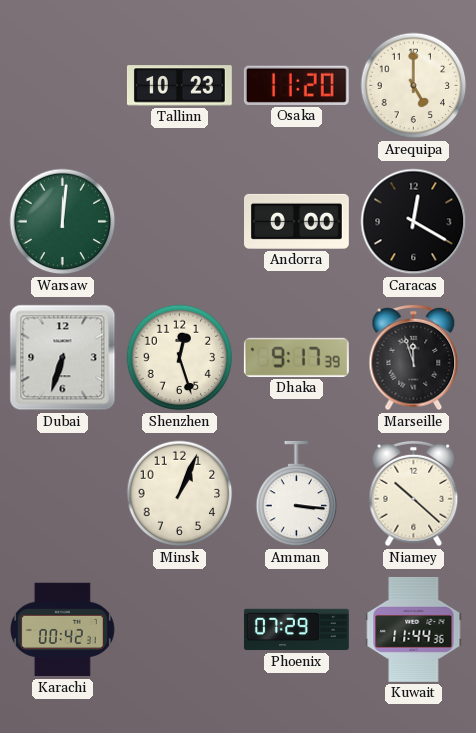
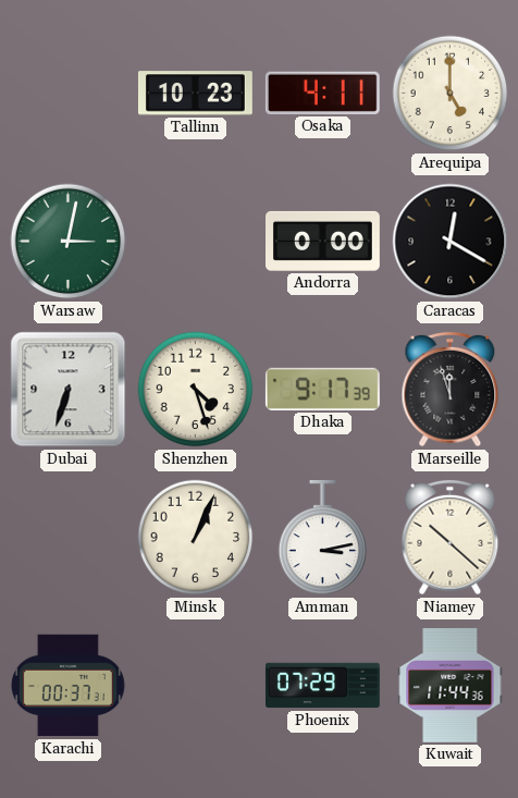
Osaka: 11:20 -> 4:11 (322, 93)
Warsaw: 12:01 -> 3:02 (69, 242)
Shenzhen: 12:27 -> 4:27 (196, 390)
Amman: 3:16 -> 3:13 (323, 538)
Karachi: 00:42 -> 00:37 (67, 686)
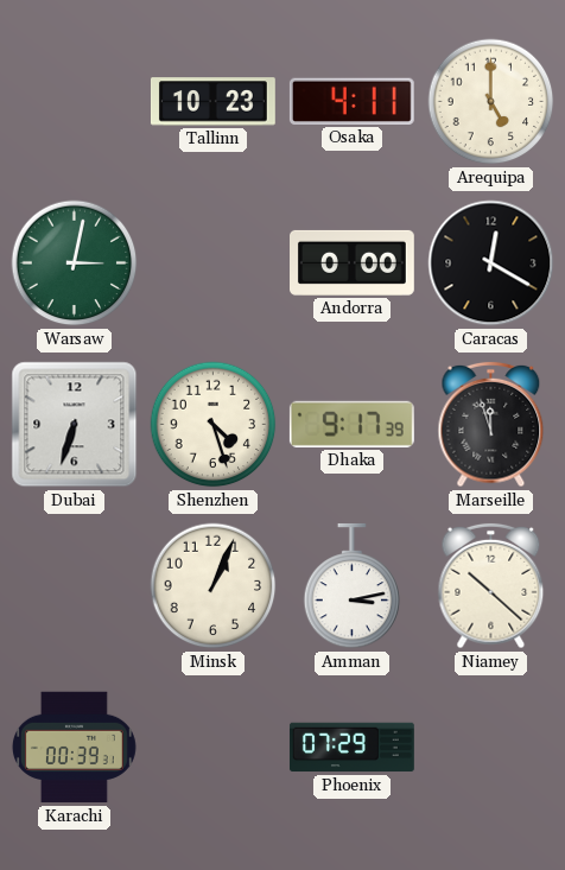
Karachi: 00:37 -> 00:39 (74, 748)
Kuwait: 11:44 -> none (451, 685)
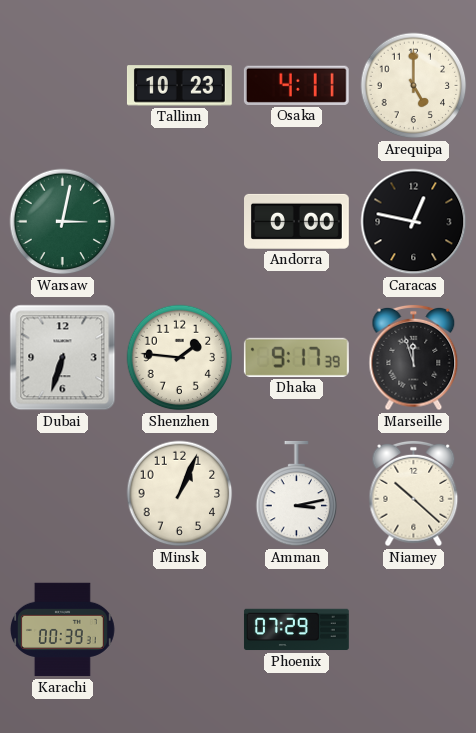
Caracas: 12:20 -> 12:47 (414, 222)
Shenzhen: 4:27 -> 1:46 (180, 358)
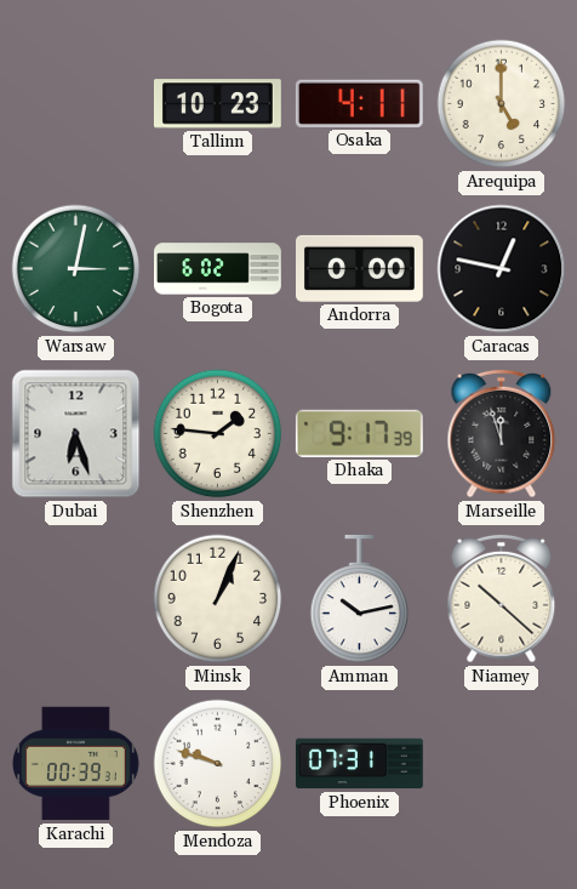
Bogota: none -> 6:02 (218, 269)
Dubai: 6:33 -> 6:27 (76, 434)
Amman: 3:13 -> 10:13 (360, 599)
Mendoza: none -> 9:48 (218, 764)
Phoenix: 07:29 -> 07:31 (359, 764)
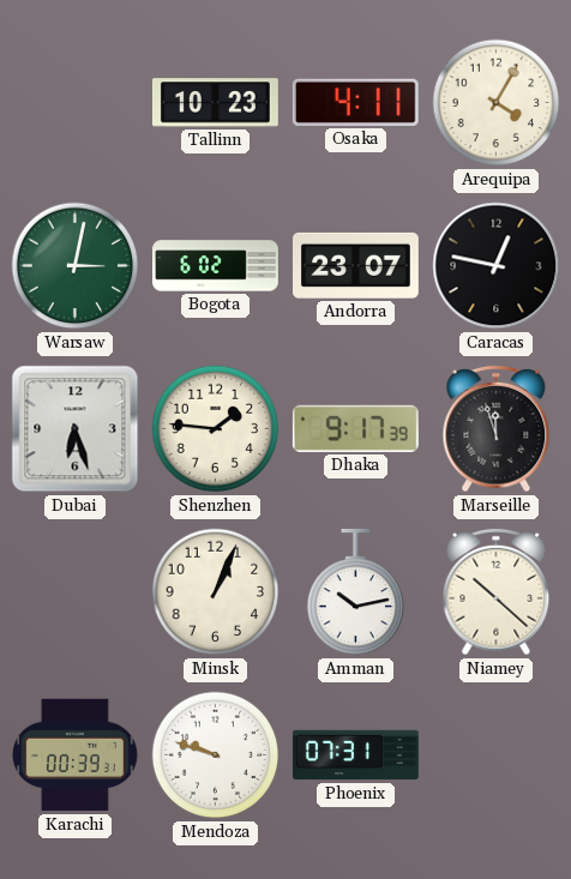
Arequipa: 5:00 -> 4:05 (497, 103)
Andorra: 0:00 -> 23:07 (356, 265)
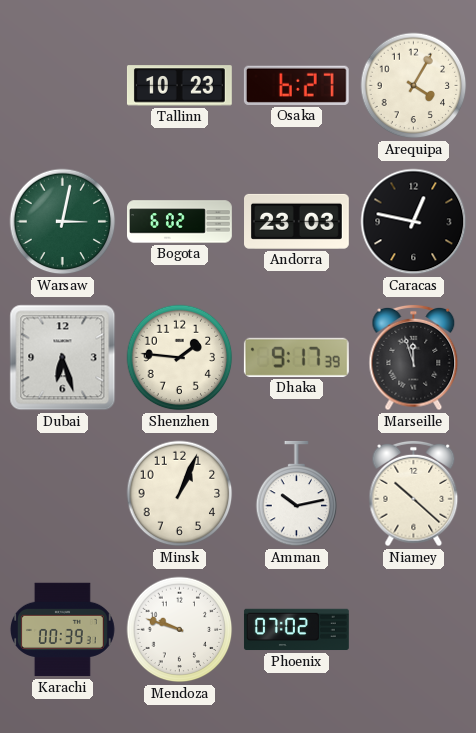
Osaka: 4:11 -> 6:27 (296, 85)
Andorra: 23:07 -> 23:03 (297, 221)
Phoenix: 07:31 -> 07:02 (296, 630)
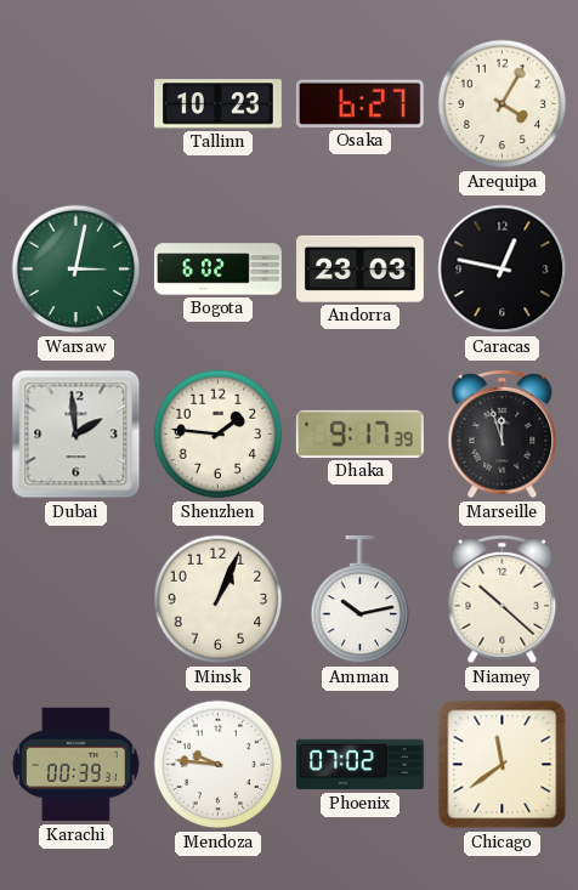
Dubai: 6:27 -> 1:59 (76, 435)
Mendoza: 9:48 -> 9:46 (219, 765)
Chicago: none -> 11:39 (503, 765)
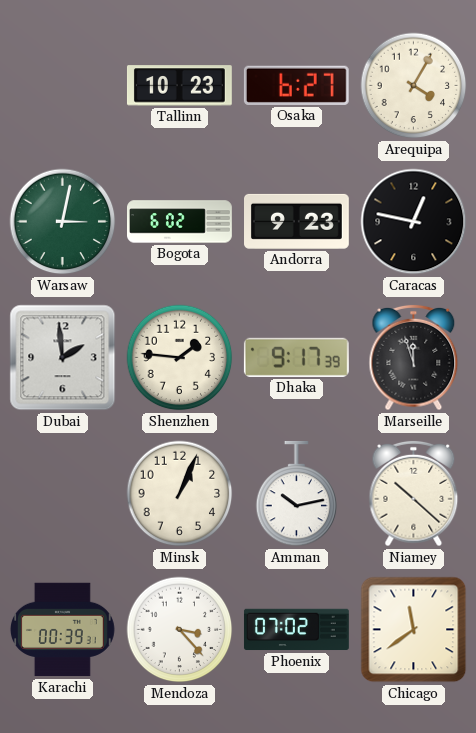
Andorra: 23:03 -> 9:23 (297, 221)
Mendoza: 9:46 -> 3:23 (180, 630)
